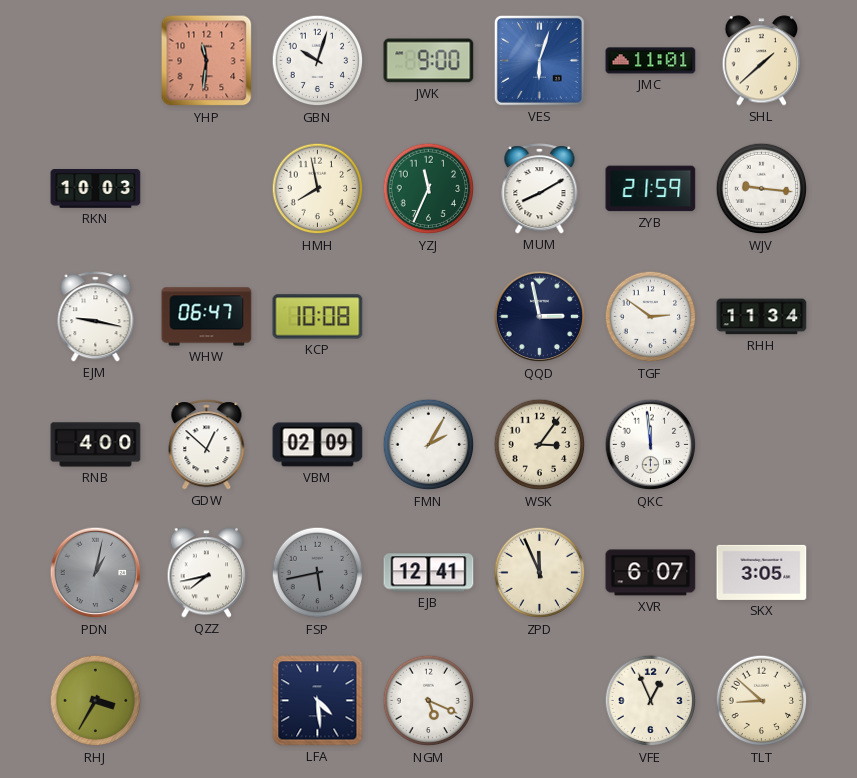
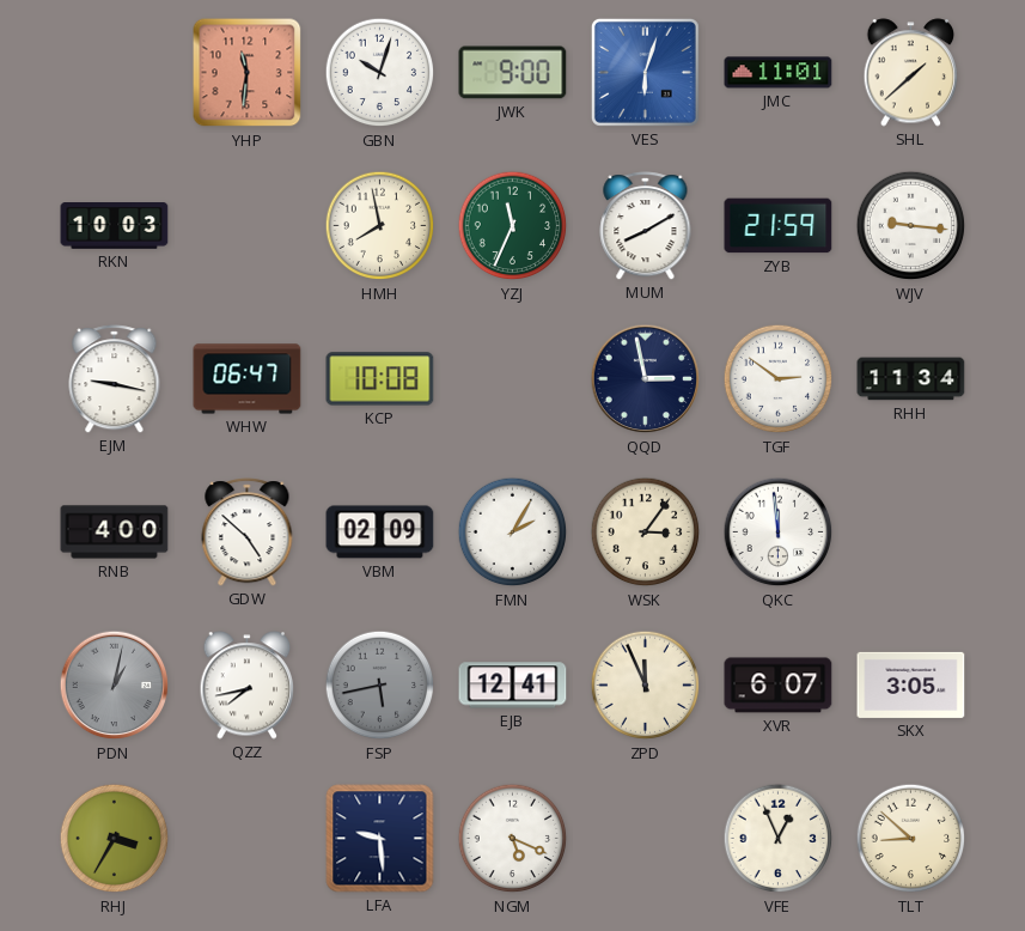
GDW: 12:52 -> 4:52 (248, 533)
LFA: 4:29 -> 9:29 (380, 839)
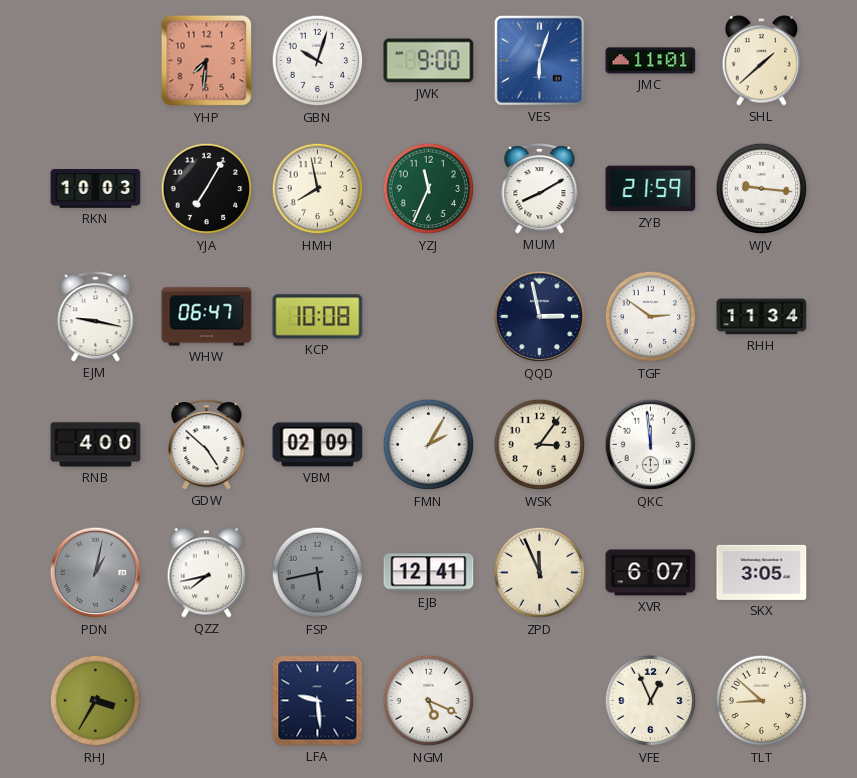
YHP: 11:31 -> 7:31 (207, 61)
YJA: none -> 7:05 (207, 189)
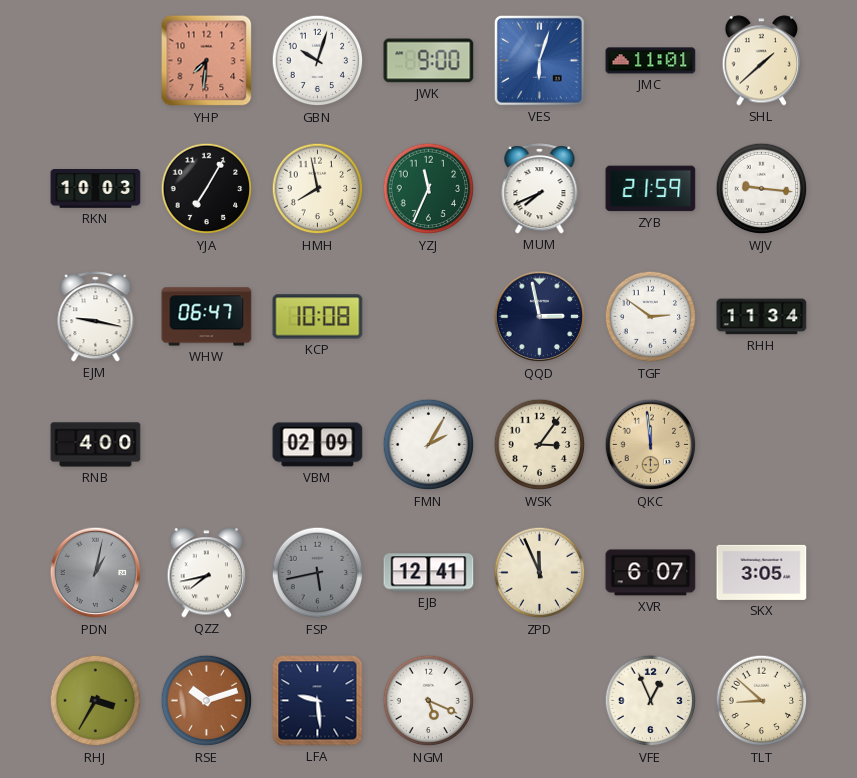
MUM: 8:10 -> 7:41 (540, 189)
GDW: 4:52 -> none (207, 445)
QKC dial: white -> champagne (651, 445)
RSE: none -> 10:12 (207, 701)
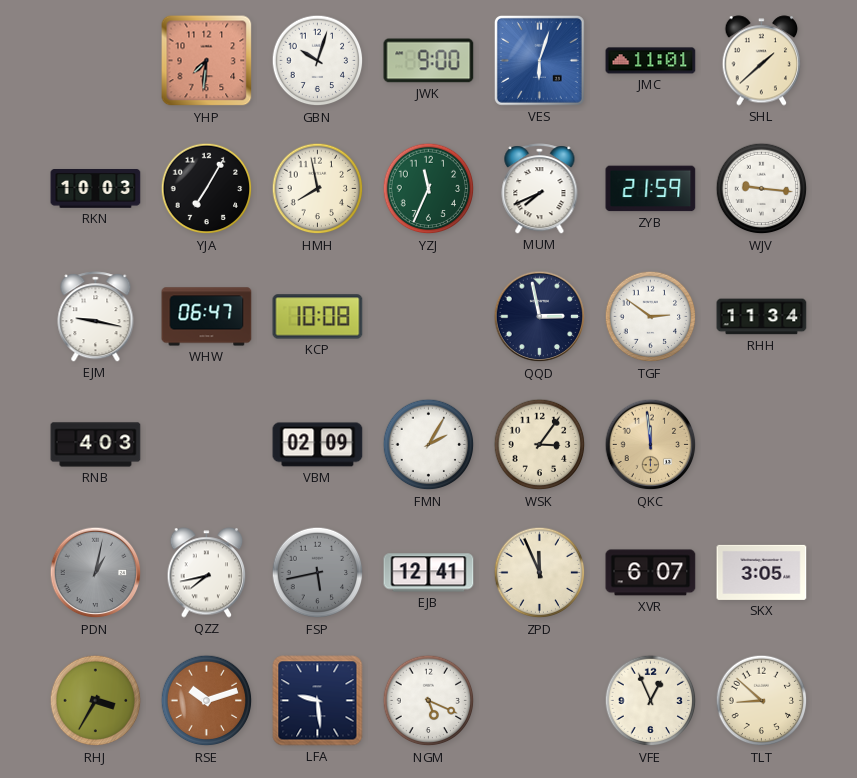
RNB: 4:00 -> 4:03 (96, 445)
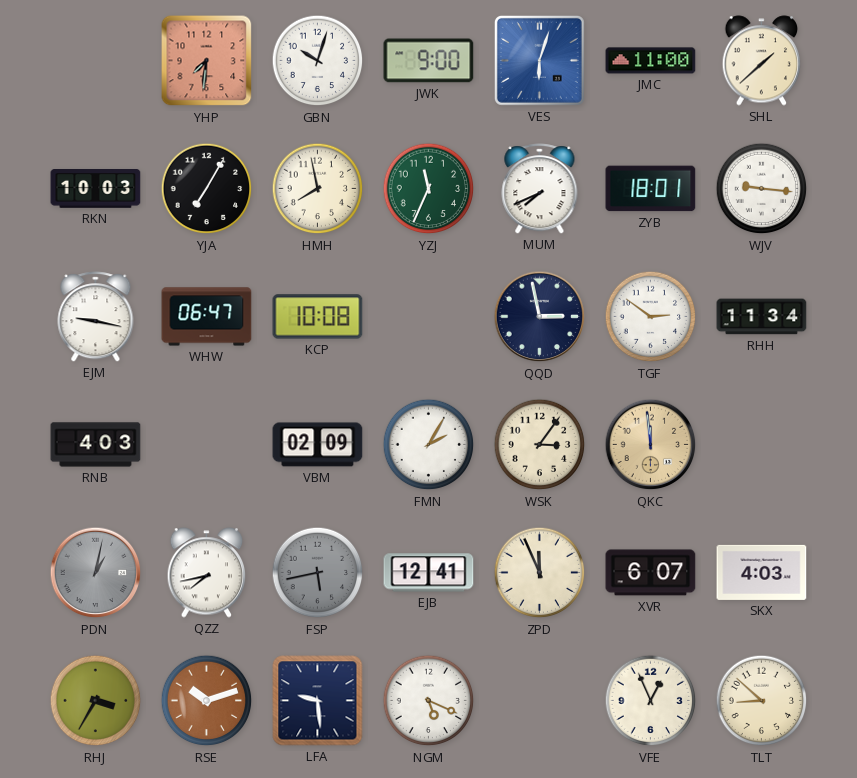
JMC: 11:01 -> 11:00 (651, 61)
ZYB: 21:59 -> 18:01 (651, 189)
SKX: 3:05 -> 4:03 (762, 572)
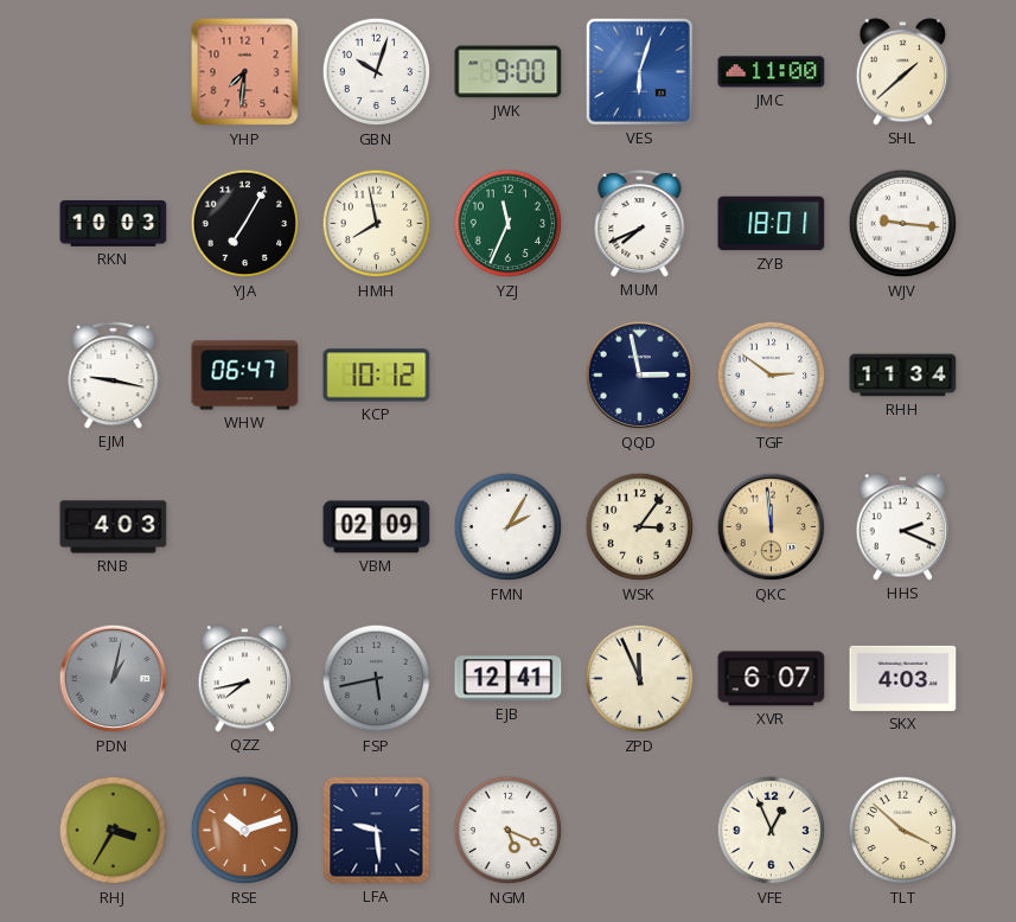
KCP: 10:08 -> 10:12 (377, 376)
HHS: none -> 2:19 (903, 527)
TLT: 8:52 -> 3:52 (903, 831)
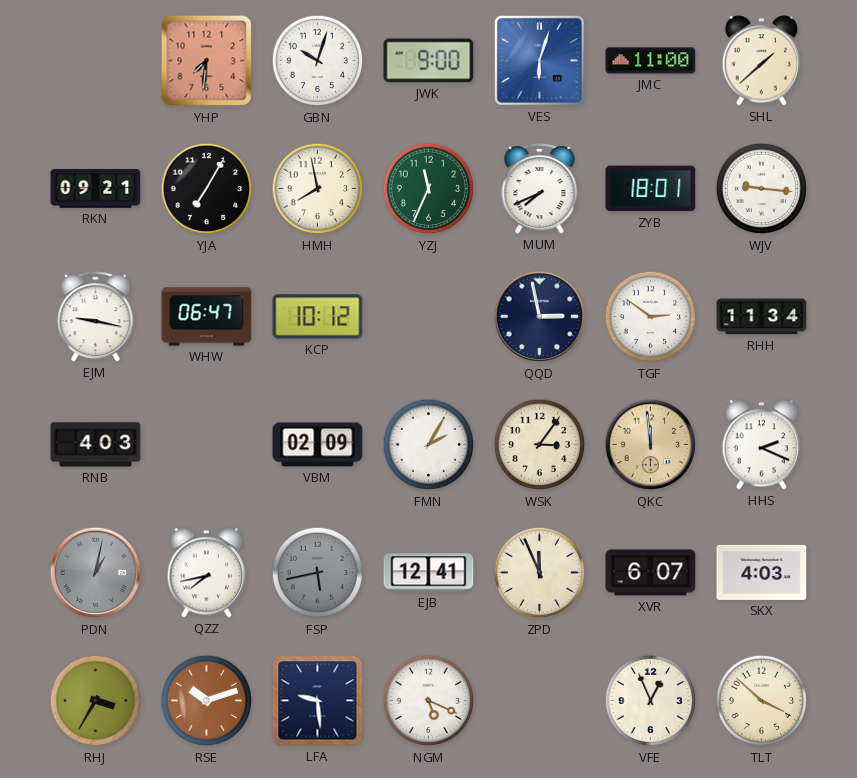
RKN: 10:03 -> 09:21 (96, 189)
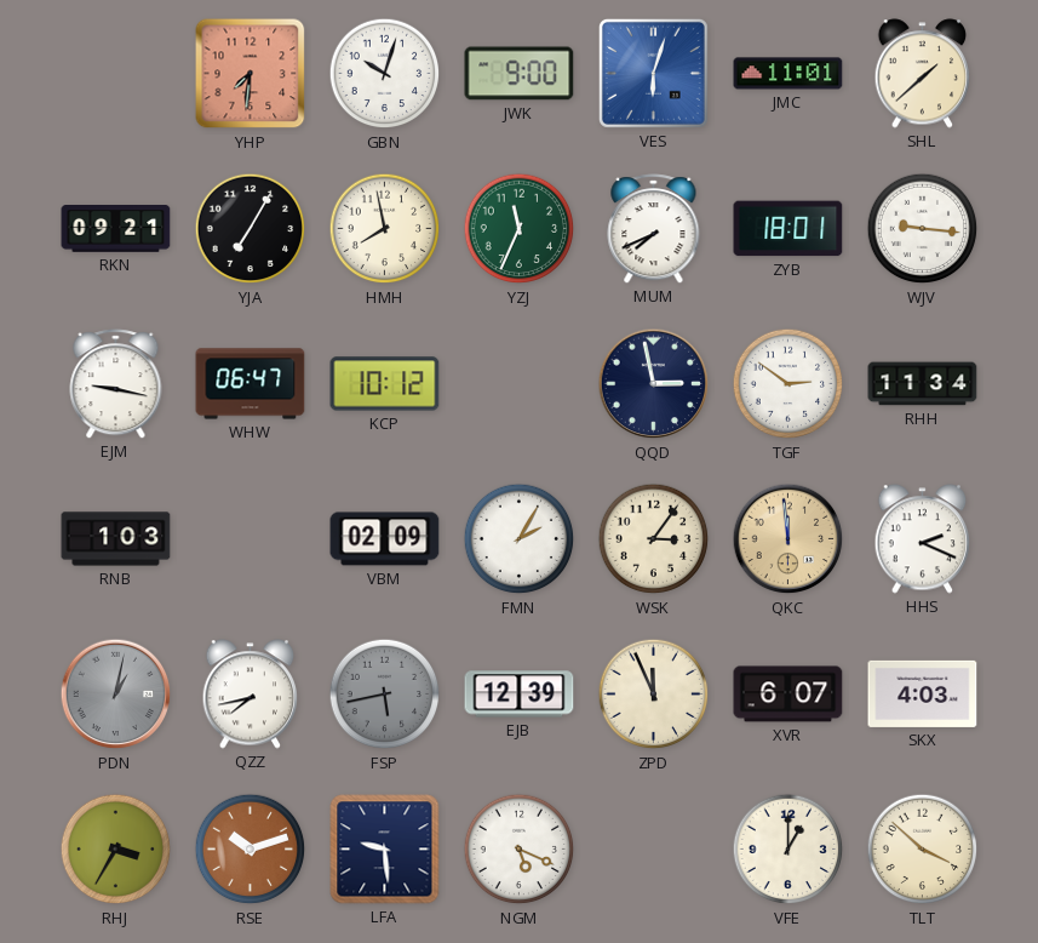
JMC: 11:00 -> 11:01 (788, 74)
RNB: 4:03 -> 1:03 (116, 539)
EJB: 12:41 -> 12:39 (520, 695)
VFE: 12:56 -> 1:00 (788, 850)
